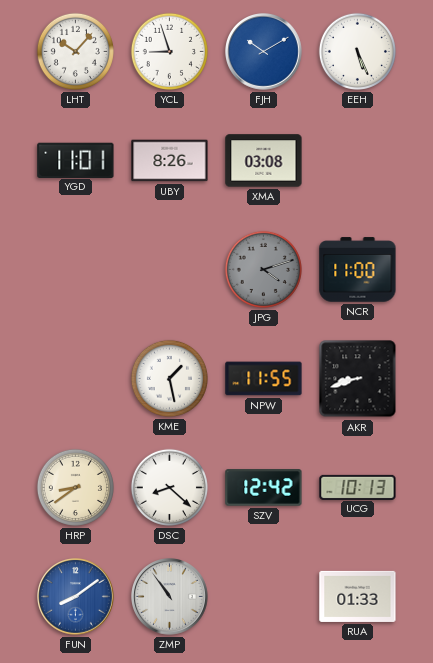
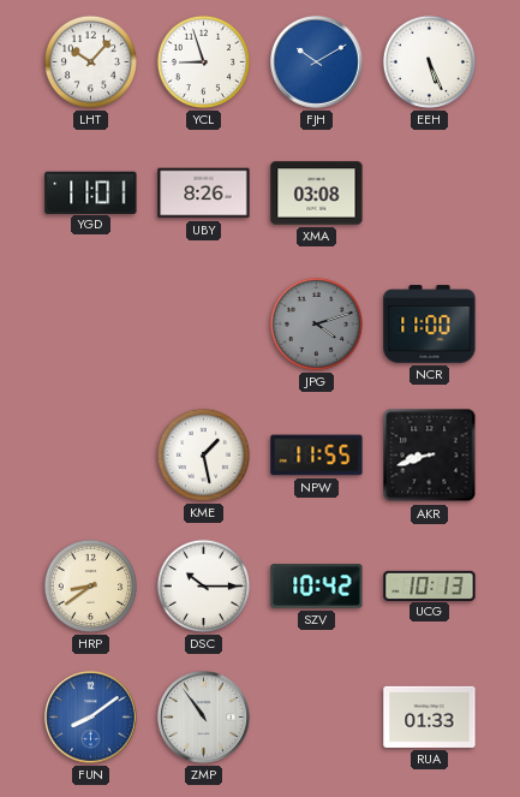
DSC: 8:22 -> 10:15 (203, 585)
SZV: 12:42 -> 10:42 (317, 587)
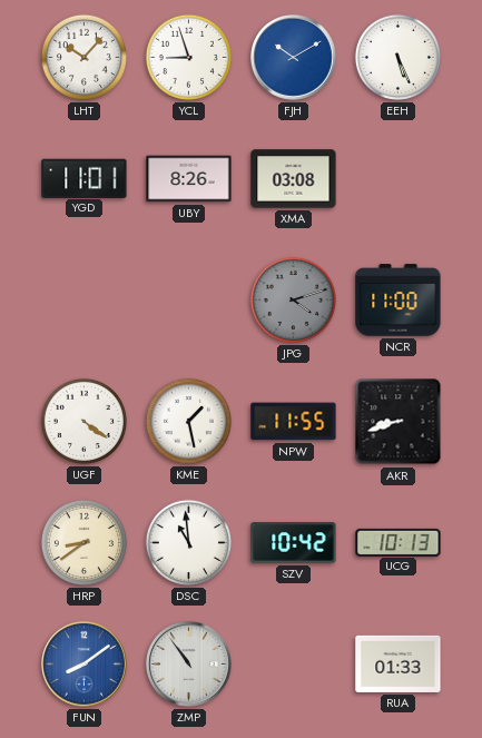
UGF: none -> 4:21 (83, 421)
DSC: 10:15 -> 10:59 (188, 542)
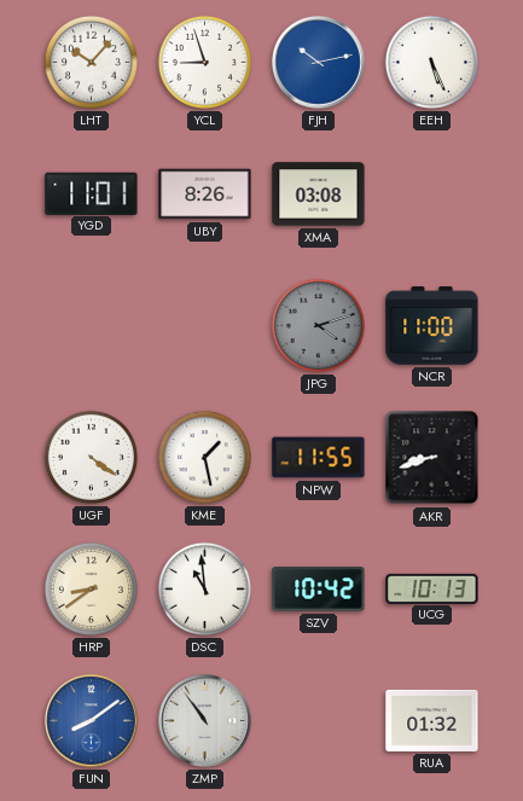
FJH: 10:10 -> 10:13 (319, 63)
RUA: 01:33 -> 01:32 (432, 720)
